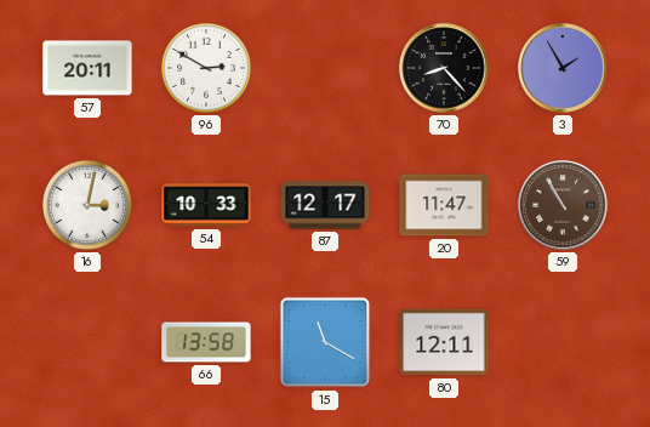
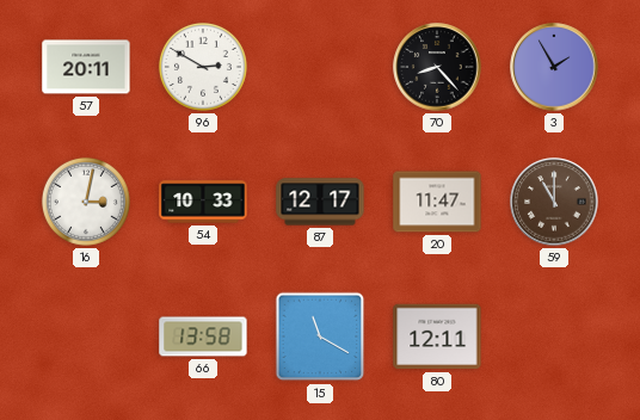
59: 10:55 -> 11:00 (554, 202)
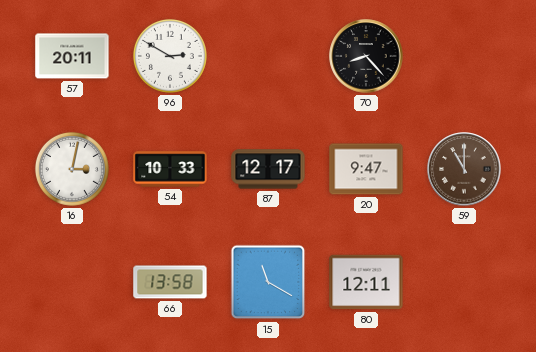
3: 1:55 -> none (554, 67)
20: 11:47 -> 9:47 (366, 169)
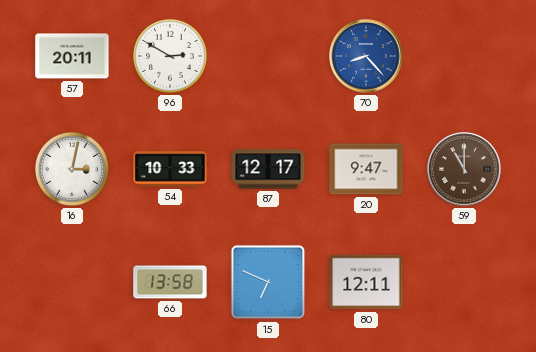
70 dial: black -> blue (366, 56)
15: 11:20 -> 6:49 (268, 282)
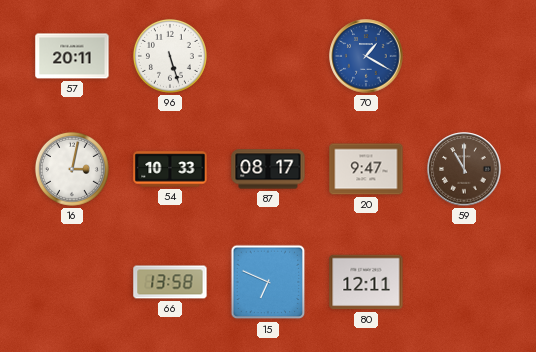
96: 2:50 -> 5:27 (170, 56)
70: 8:23 -> 1:20 (366, 56)
87: 12:17 -> 08:17 (268, 169)
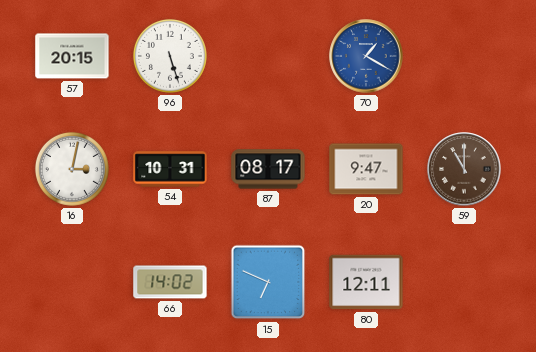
57: 20:11 -> 20:15 (72, 56)
54: 10:33 -> 10:31 (170, 169)
66: 13:58 -> 14:02 (170, 282)
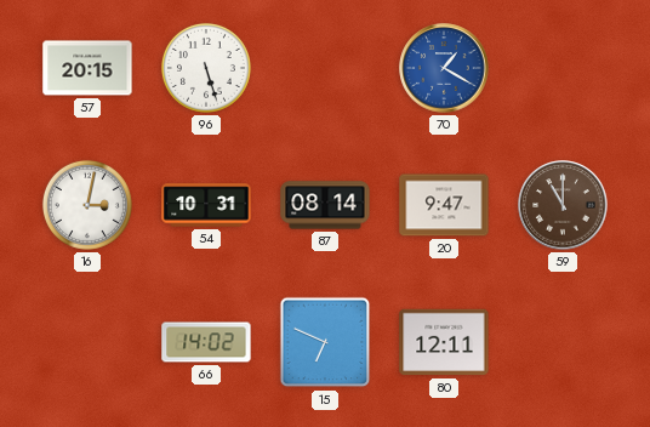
87: 08:17 -> 08:14 (325, 205)
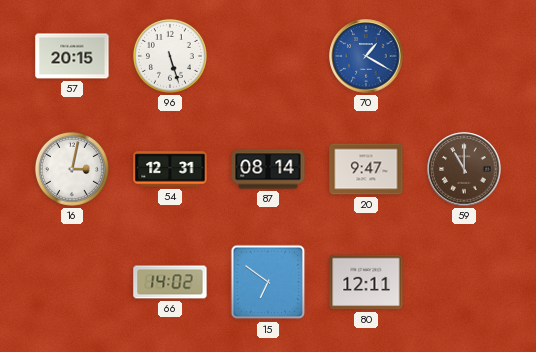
54: 10:31 -> 12:31 (170, 169)
15: 6:49 -> 6:51 (268, 282)
